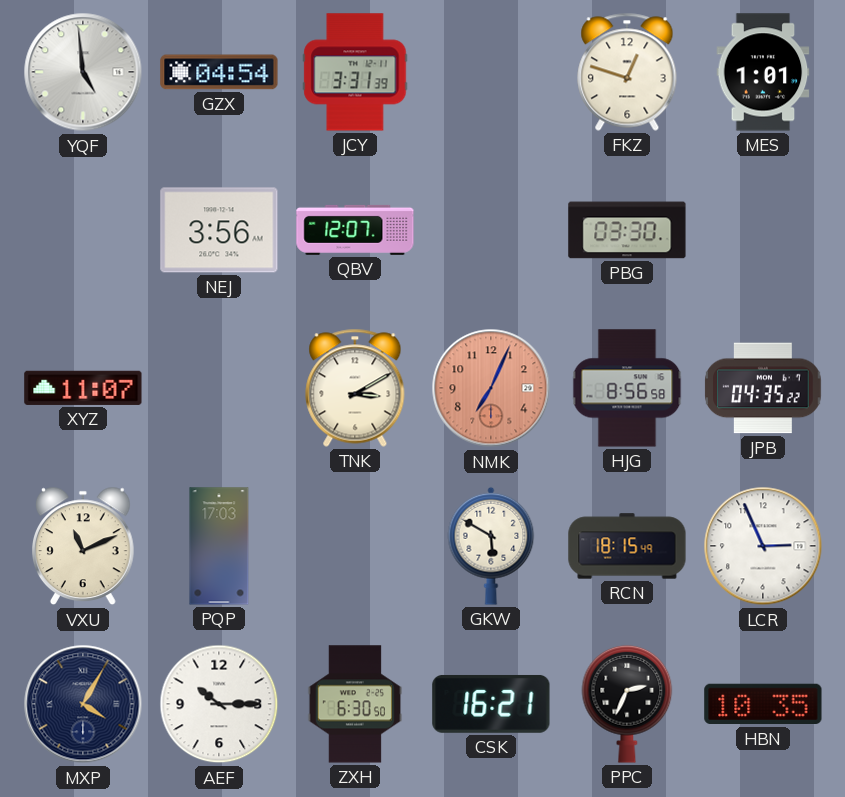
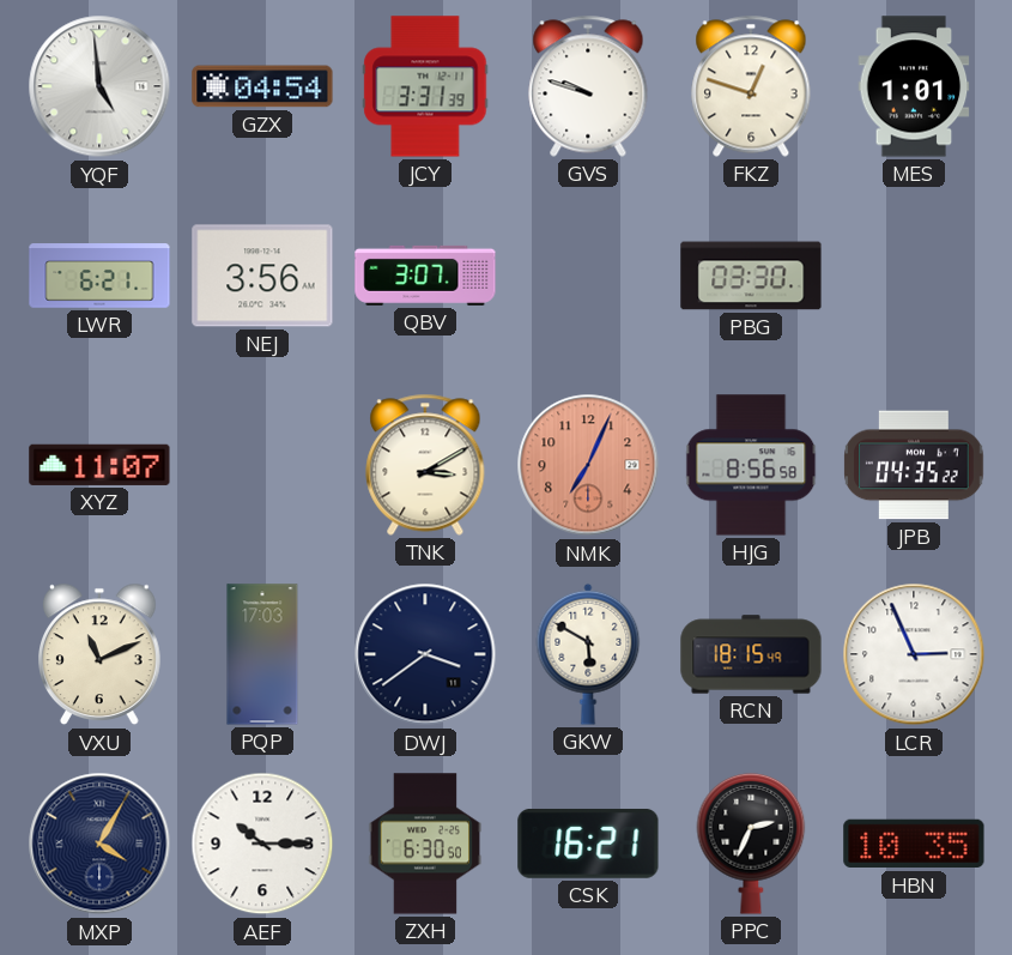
GVS: none -> 9:48 (588, 86)
LWR: none -> 6:21 (99, 276)
QBV: 12:07 -> 3:07 (425, 276)
DWJ: none -> 3:39 (425, 654)
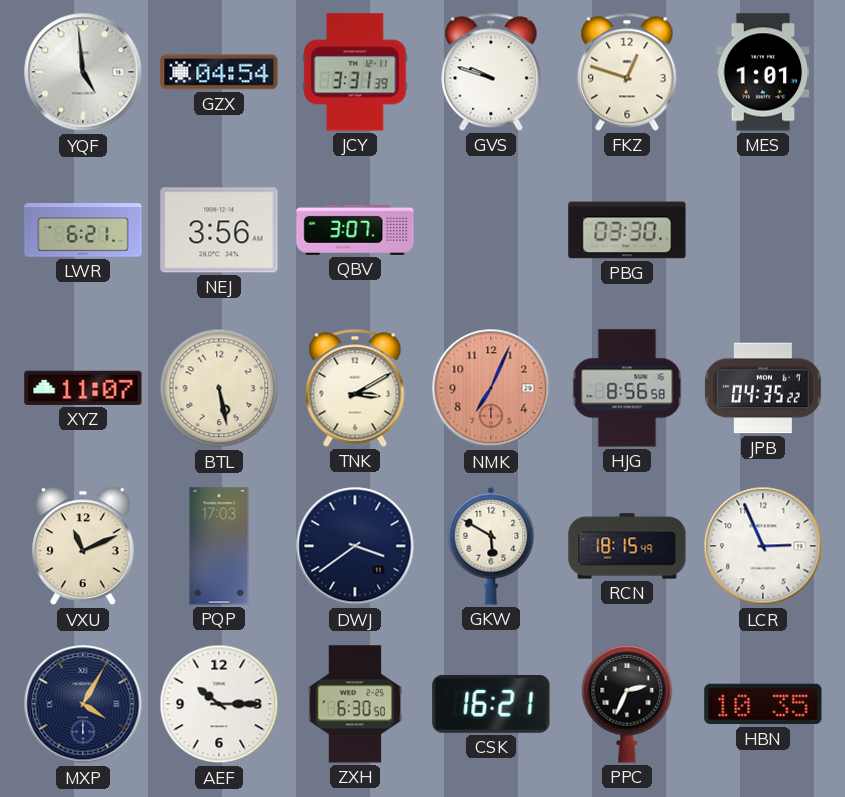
BTL: none -> 5:28 (219, 388)
